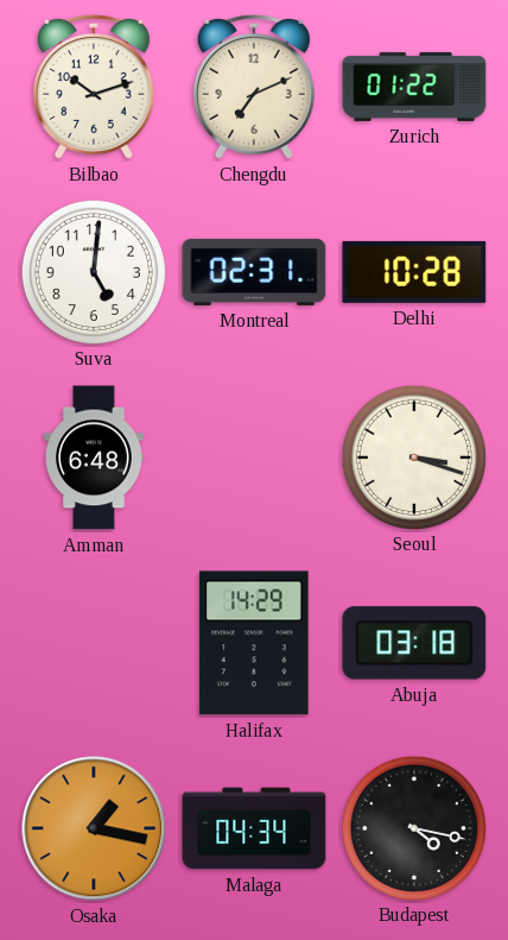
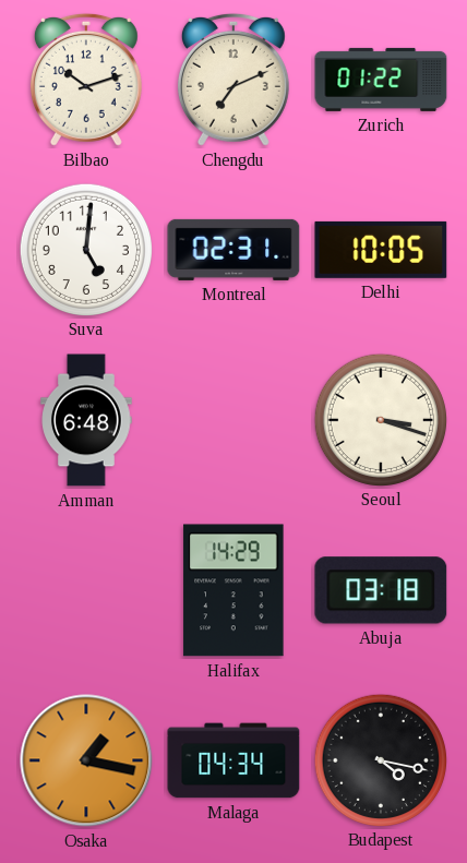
Delhi: 10:28 -> 10:05 (381, 250)
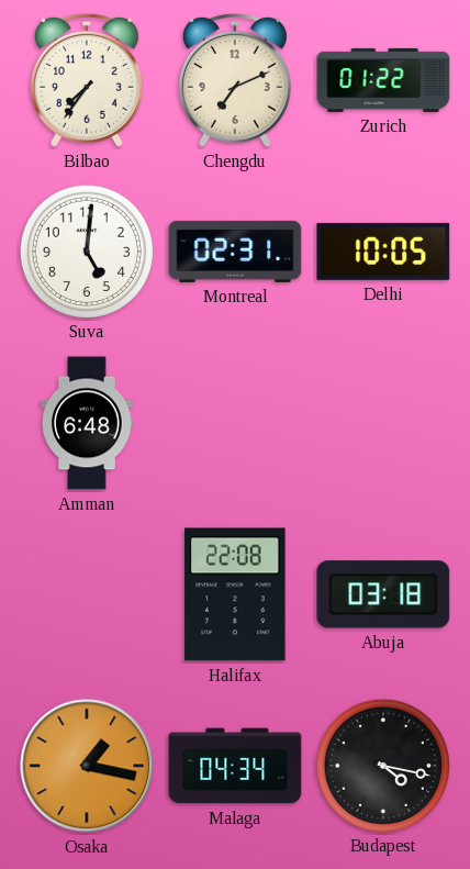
Bilbao: 10:12 -> 7:36 (87, 80)
Seoul: 3:18 -> none (380, 419)
Halifax: 14:29 -> 22:08 (235, 594)
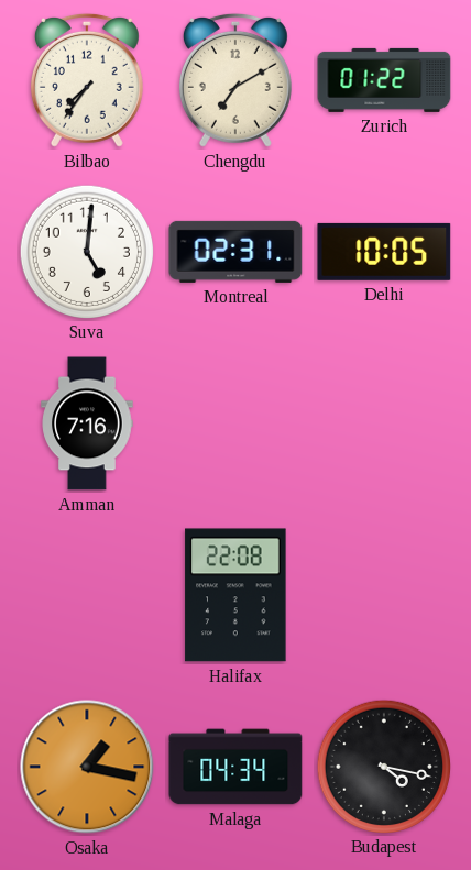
Chengdu: 7:11 -> 7:10 (235, 80)
Amman: 6:48 -> 7:16 (87, 423)
Abuja: 03:18 -> none (383, 594)
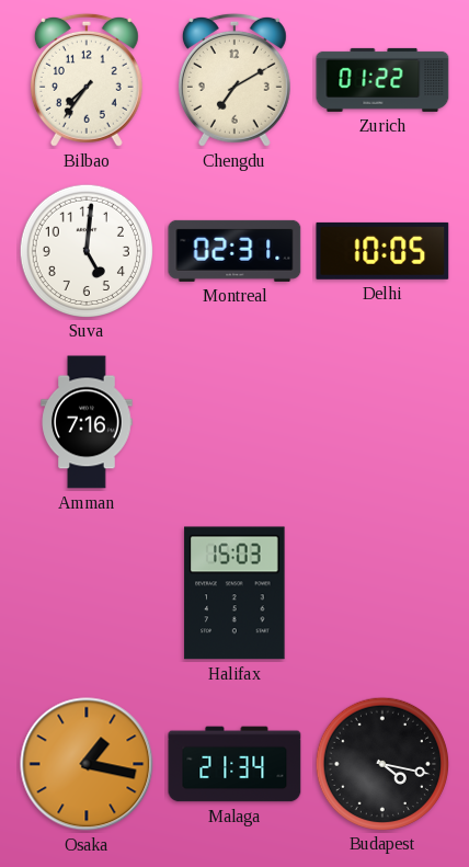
Halifax: 22:08 -> 15:03 (234, 593)
Malaga: 04:34 -> 21:34 (234, 764)
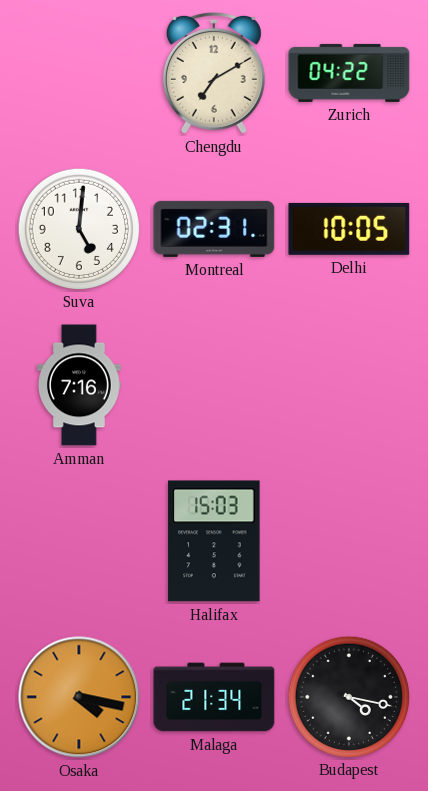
Bilbao: 7:36 -> none (87, 80)
Zurich: 01:22 -> 04:22 (349, 73)
Osaka: 1:17 -> 4:17 (79, 697)
